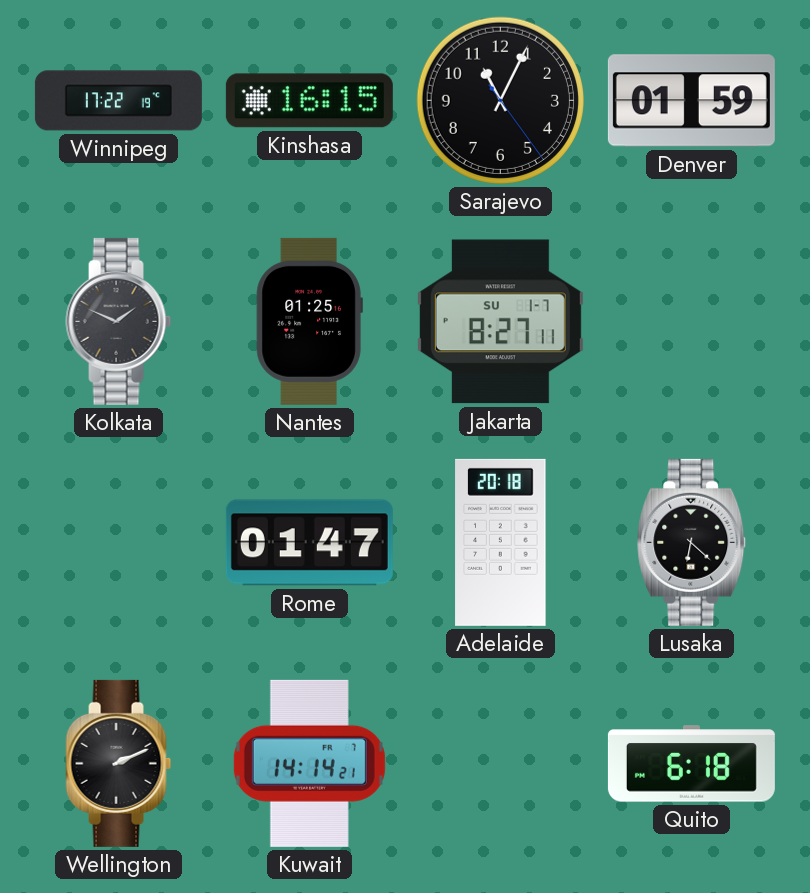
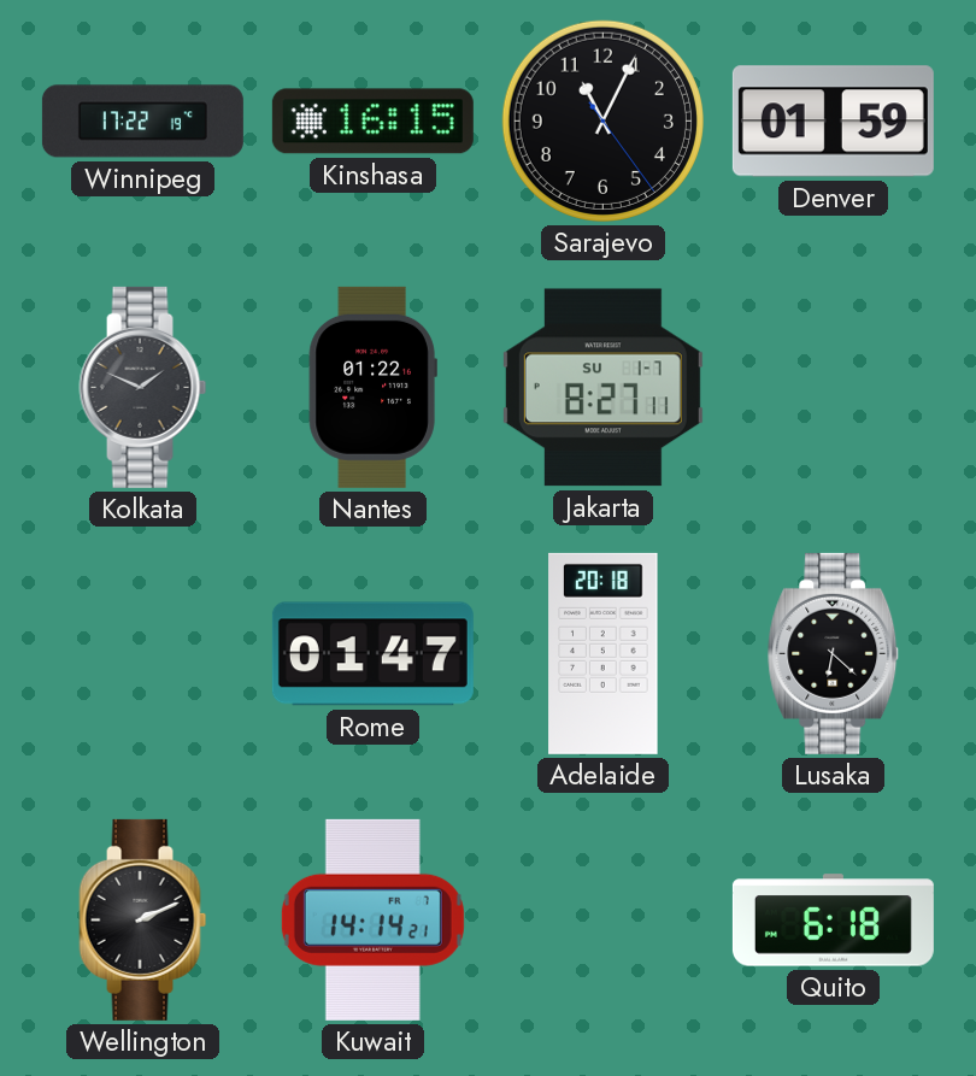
Nantes: 01:25 -> 01:22 (372, 387)
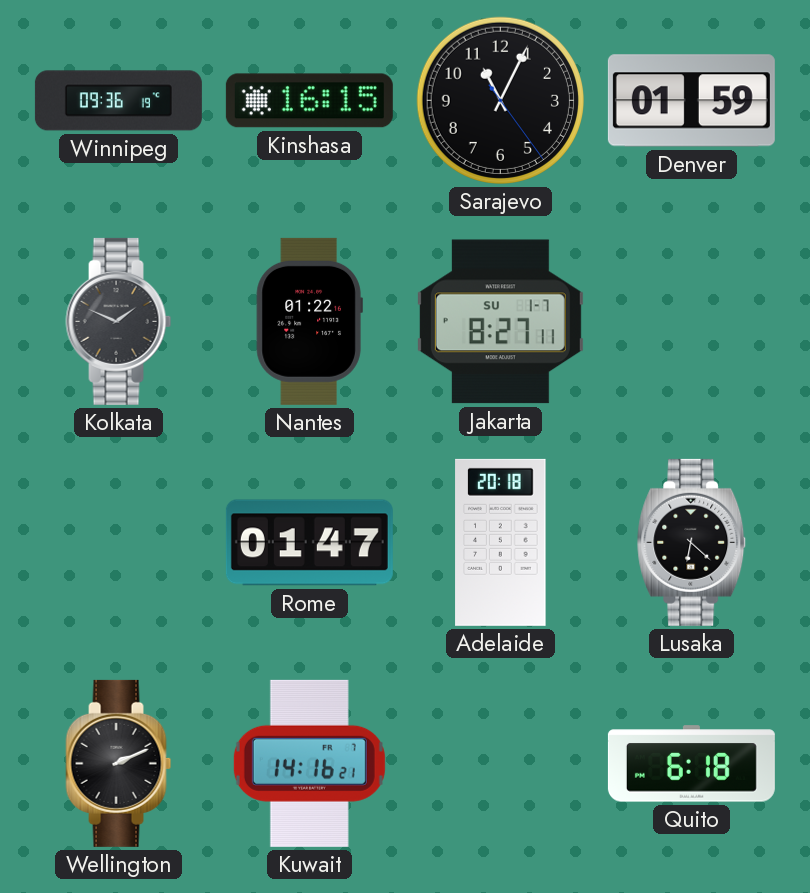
Winnipeg: 17:22 -> 09:36 (118, 101)
Kuwait: 14:14 -> 14:16 (309, 763)
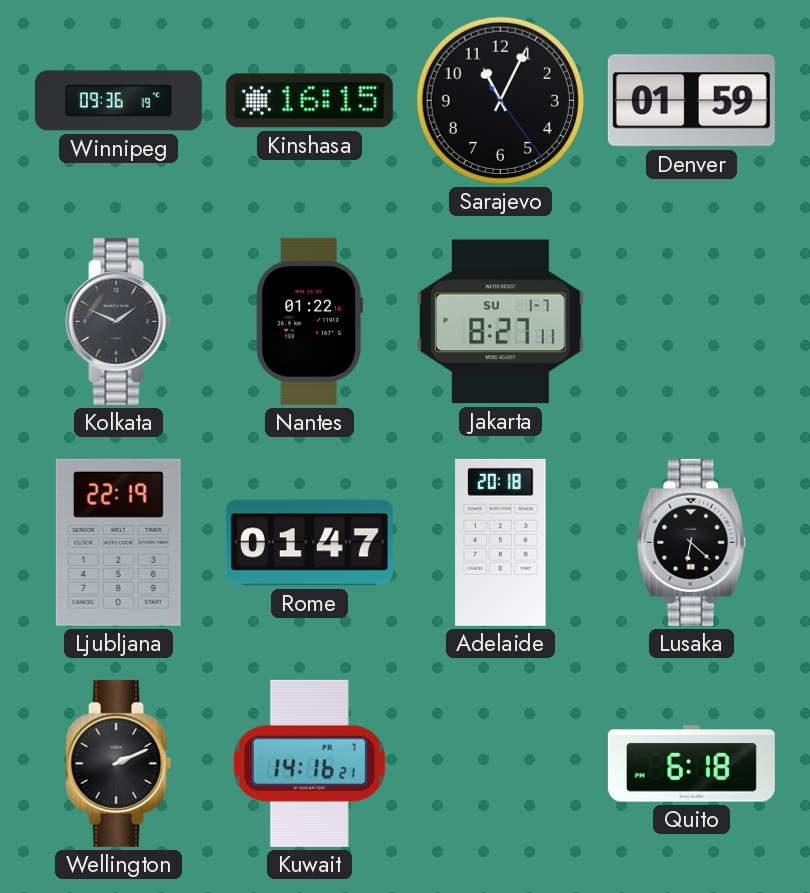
Ljubljana: none -> 22:19 (118, 542)
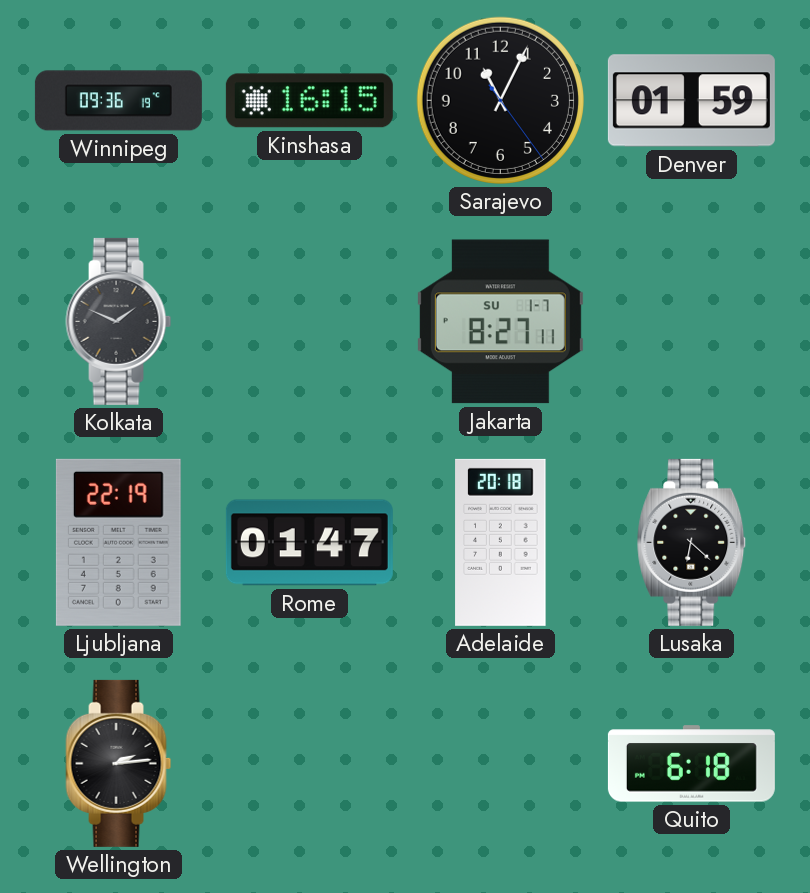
Nantes: 01:22 -> none (309, 321)
Wellington: 2:11 -> 2:14 (119, 763)
Kuwait: 14:16 -> none (309, 763)
